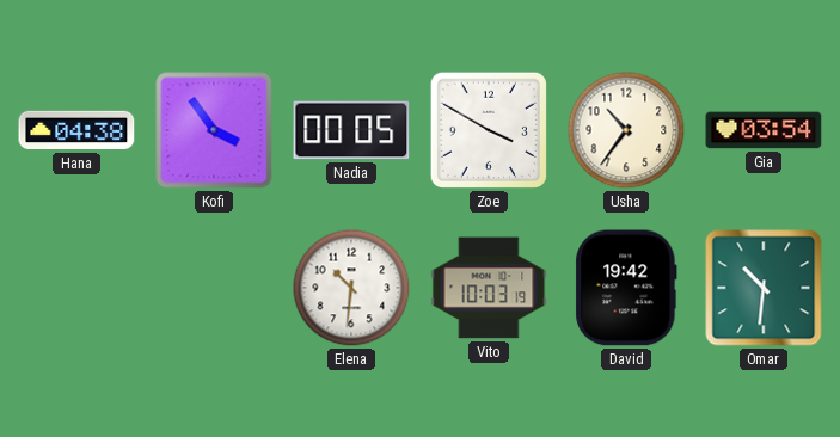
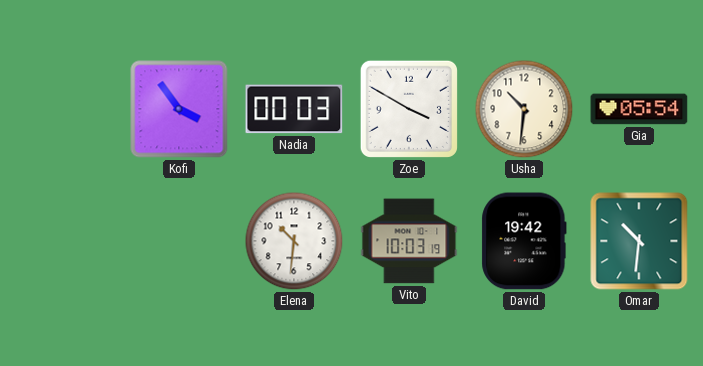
Hana: 04:38 -> none (76, 130)
Nadia: 00:05 -> 00:03 (294, 109)
Usha: 10:36 -> 10:31 (524, 109)
Gia: 03:54 -> 05:54 (639, 109)
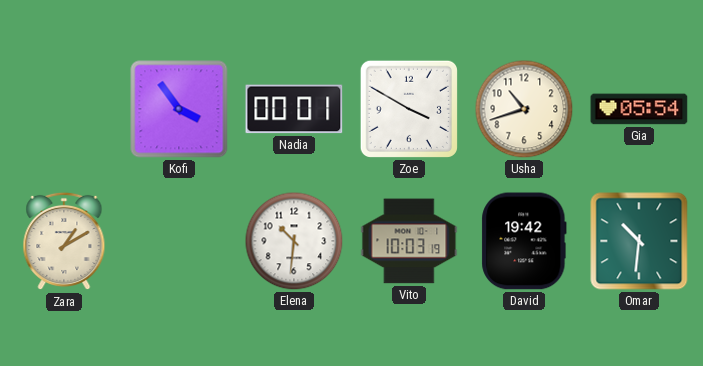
Nadia: 00:03 -> 00:01 (294, 109)
Usha: 10:31 -> 10:42 (524, 109)
Zara: none -> 1:10 (64, 241)
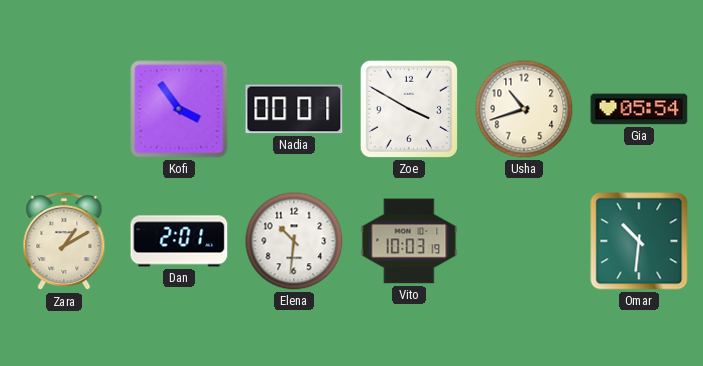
Dan: none -> 2:01 (179, 241)
David: 19:42 -> none (524, 241)
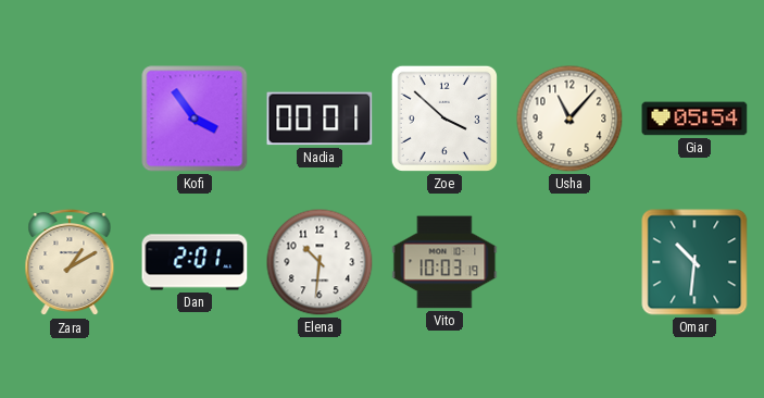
Zoe: 3:50 -> 3:52 (444, 119)
Usha: 10:42 -> 11:07 (569, 119)
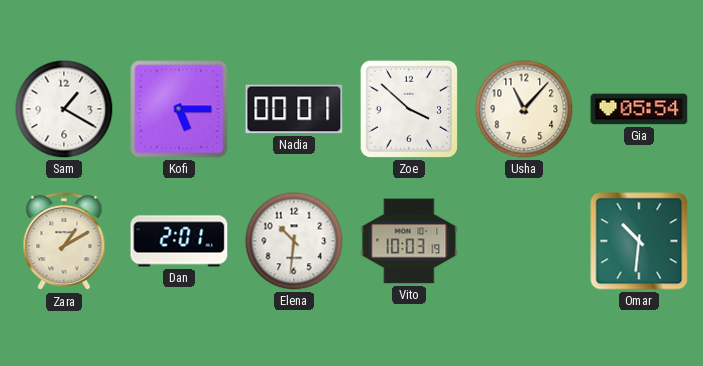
Sam: none -> 1:20 (64, 109)
Kofi: 3:54 -> 5:15 (179, 109)
